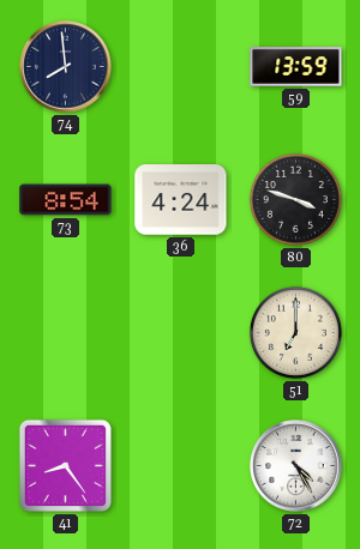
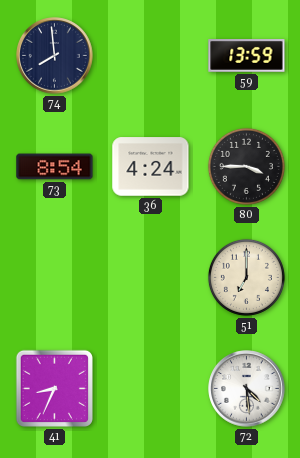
80: 3:48 -> 3:45 (246, 166)
41: 8:24 -> 8:34 (54, 388)
72: 4:25 -> 4:29 (247, 389)
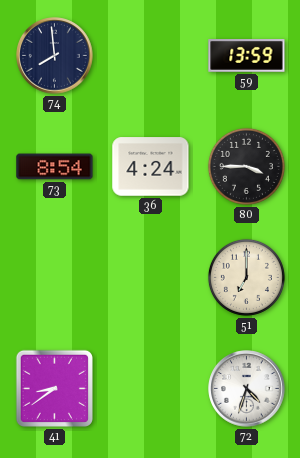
41: 8:34 -> 8:39 (54, 388)
72: 4:29 -> 4:33 (247, 389)
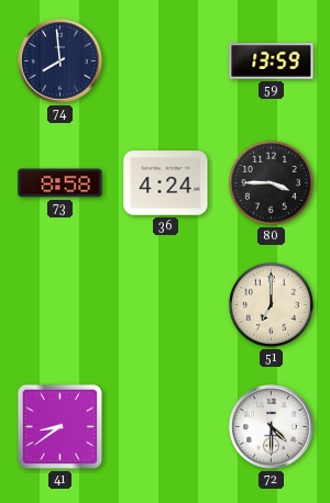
73: 8:54 -> 8:58 (61, 183)
72: 4:33 -> 4:30 (272, 427)
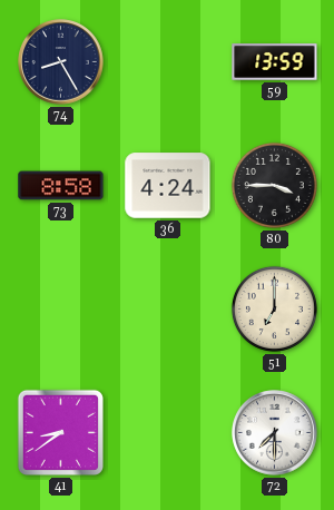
74: 7:59 -> 8:25 (61, 62)
72: 4:30 -> 7:30 (275, 433)
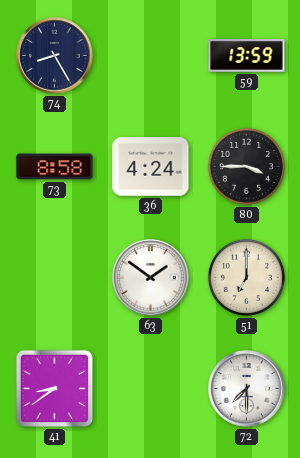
63: none -> 1:51 (151, 278)
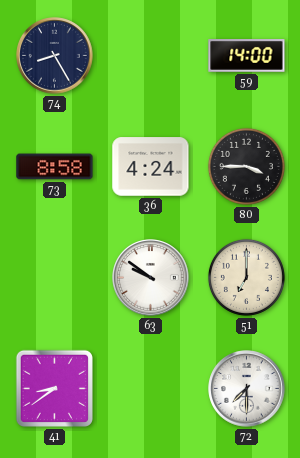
59: 13:59 -> 14:00 (247, 56)
63: 1:51 -> 9:51 (151, 278)
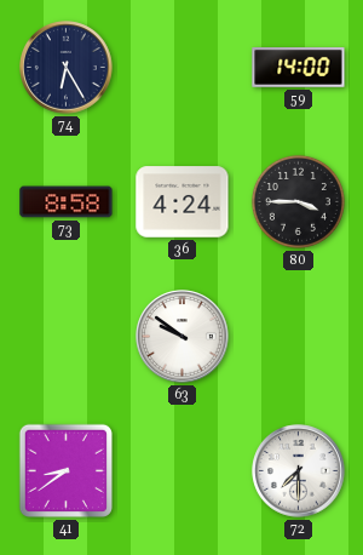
74: 8:25 -> 6:25 (67, 68)
51: 7:00 -> none (246, 277)
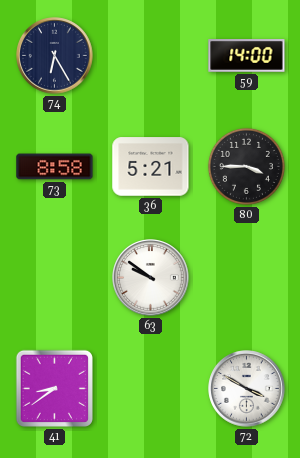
36: 4:24 -> 5:21 (151, 167)
72: 7:30 -> 3:50 (247, 389)
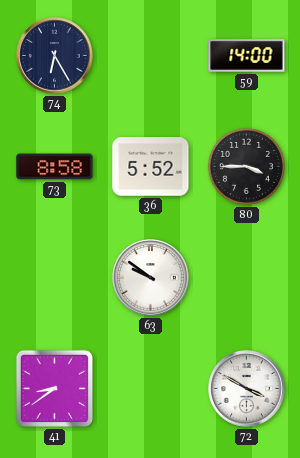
36: 5:21 -> 5:52 (151, 167)
